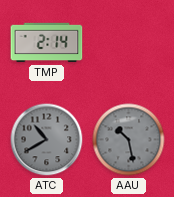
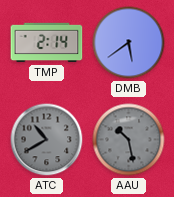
DMB: none -> 5:39 (129, 43)
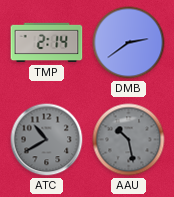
DMB: 5:39 -> 2:39 (129, 43)
